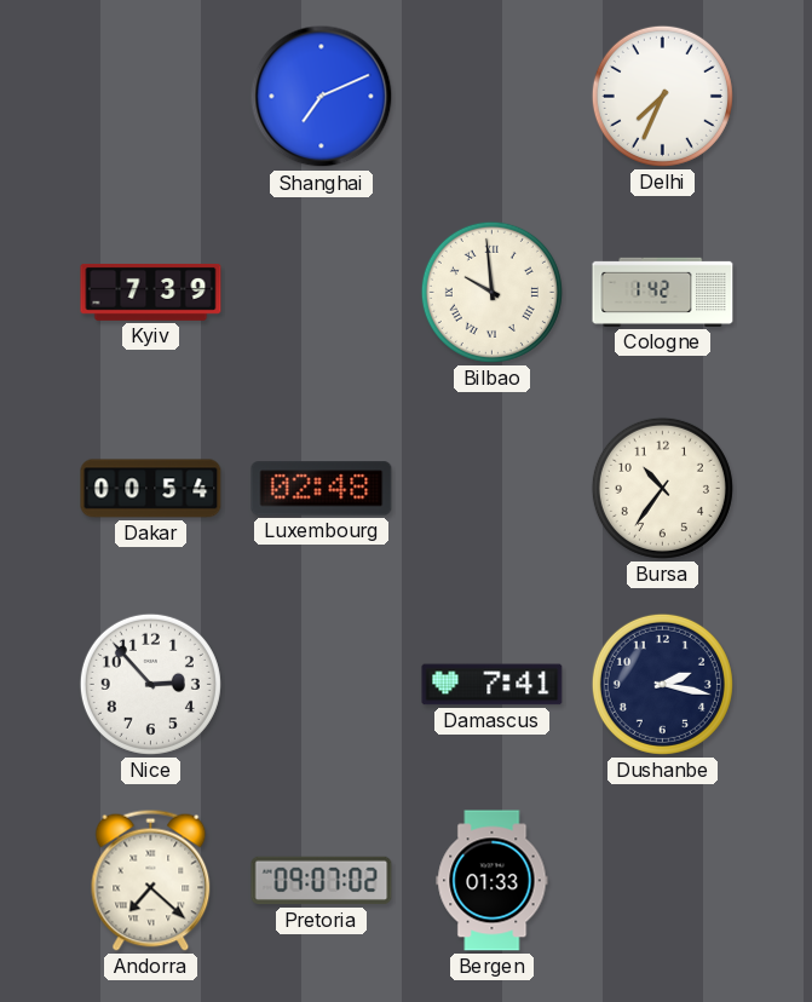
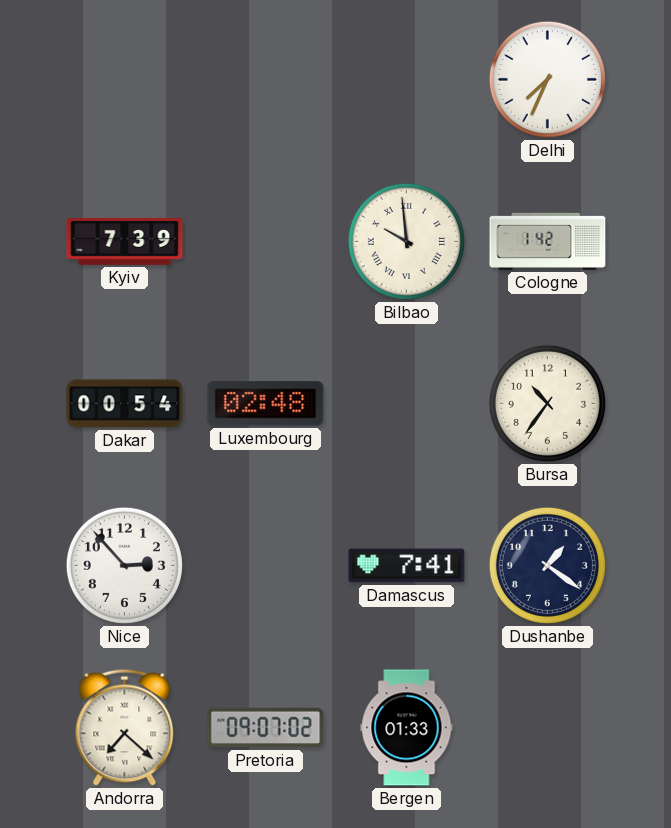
Shanghai: 7:11 -> none (322, 97)
Dushanbe: 2:17 -> 1:21 (547, 565)
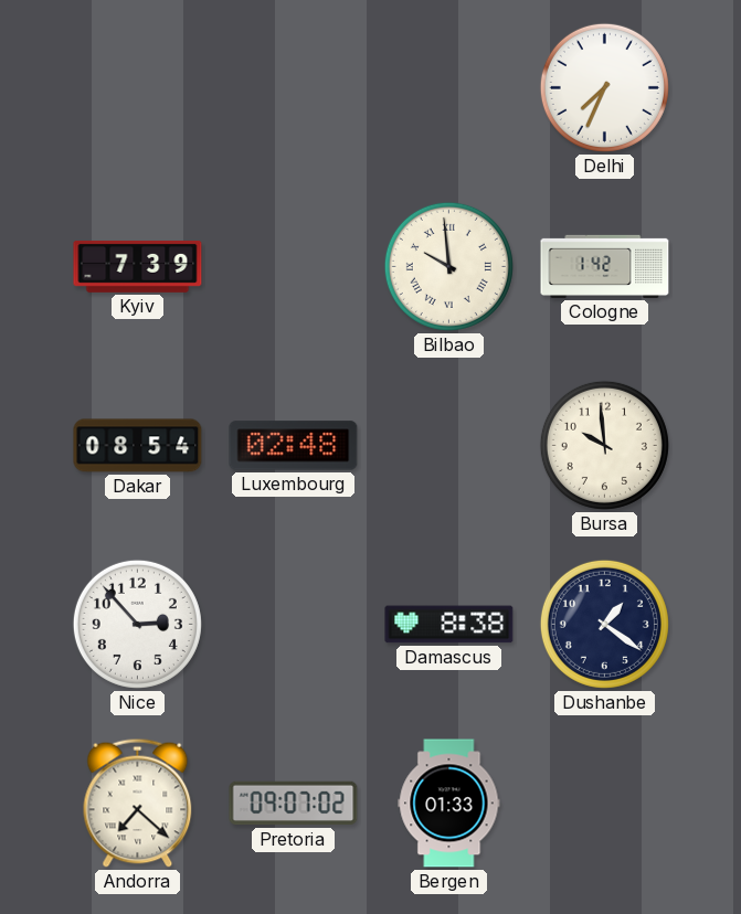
Dakar: 00:54 -> 08:54 (138, 446)
Bursa: 10:36 -> 9:59 (604, 445)
Damascus: 7:41 -> 8:38 (449, 625)
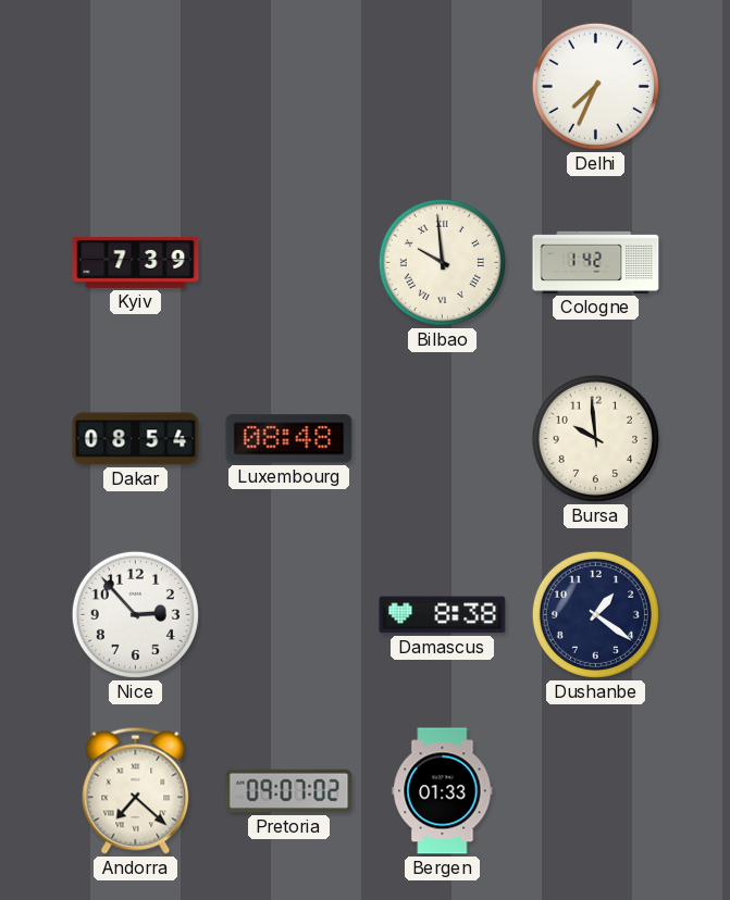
Luxembourg: 02:48 -> 08:48 (289, 439)
